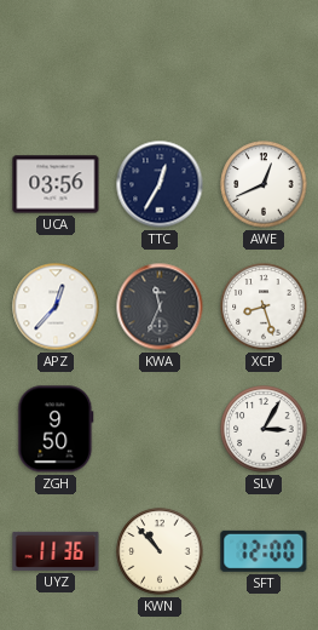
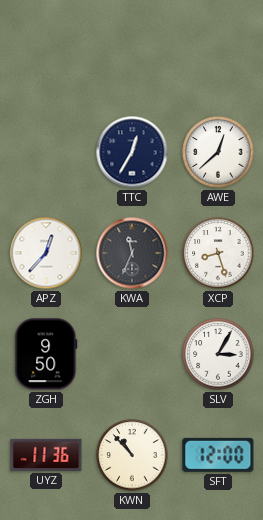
UCA: 03:56 -> none (56, 184)
AWE: 12:41 -> 12:38 (218, 152)
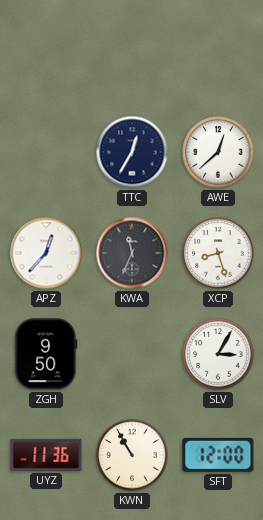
KWN: 10:53 -> 10:55 (132, 455)
